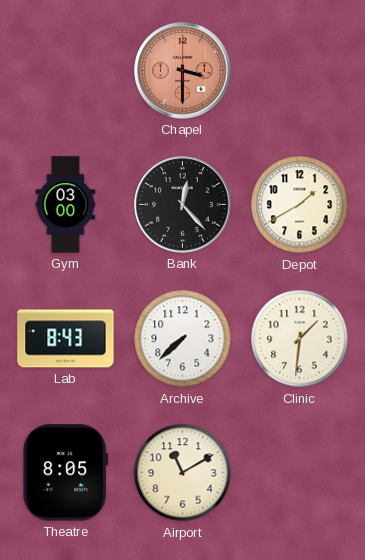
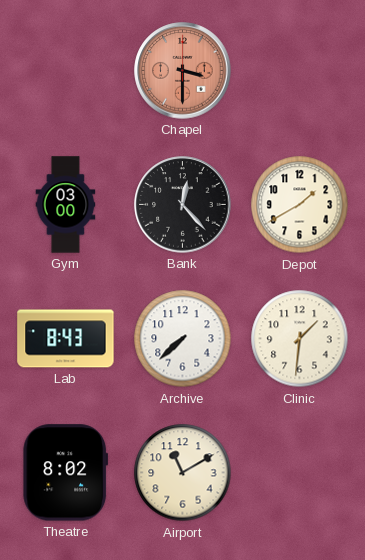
Theatre: 8:05 -> 8:02 (66, 473)
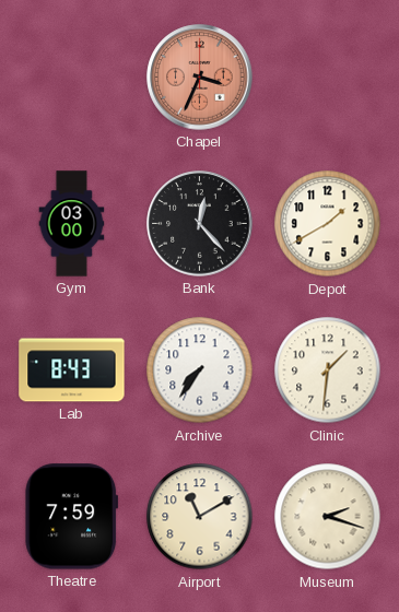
Chapel: 3:30 -> 3:34 (200, 78)
Archive: 7:38 -> 7:36 (200, 370)
Theatre: 8:02 -> 7:59 (72, 517)
Museum: none -> 2:18 (328, 517)
